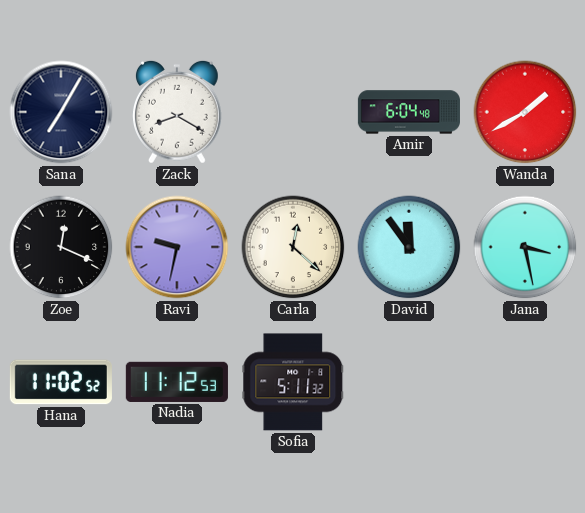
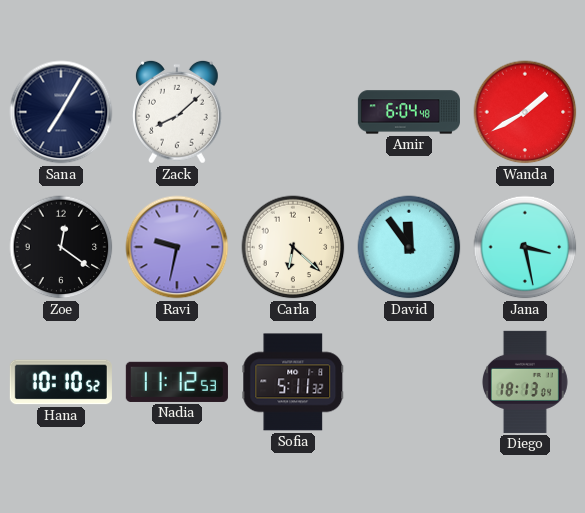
Zack: 8:20 -> 8:08 (177, 112)
Zoe: 12:19 -> 12:21 (61, 247)
Carla: 12:22 -> 6:22 (293, 247)
Hana: 11:02 -> 10:10 (61, 382)
Diego: none -> 18:13 (525, 382)
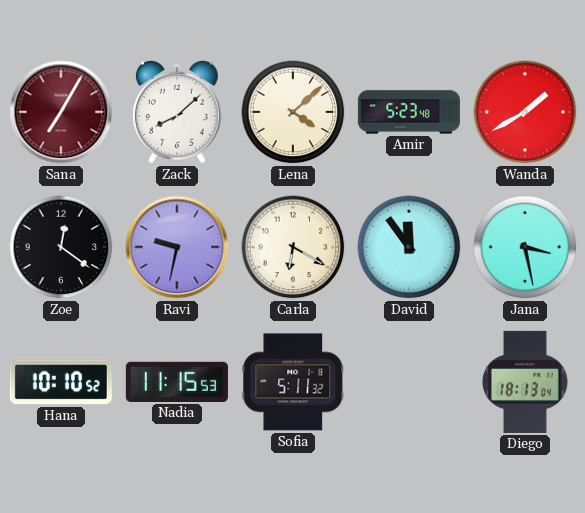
Sana dial: navy -> burgundy (61, 112)
Lena: none -> 4:08 (293, 112)
Amir: 6:04 -> 5:23 (409, 112)
Carla: 6:22 -> 6:20 (293, 247)
Nadia: 11:12 -> 11:15 (177, 382)
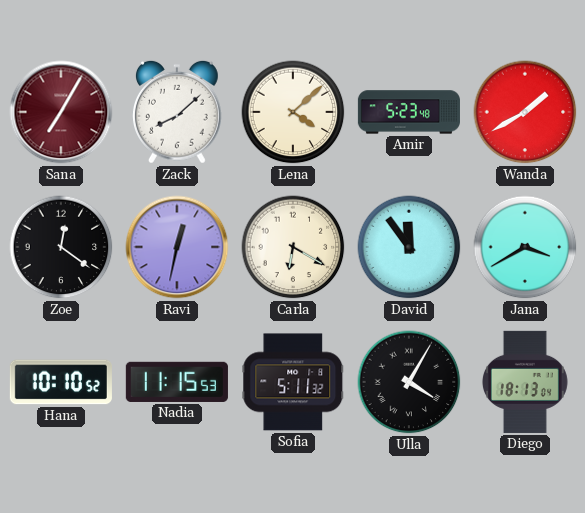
Ravi: 9:32 -> 12:32 (177, 247)
Jana: 3:28 -> 3:40 (525, 247)
Ulla: none -> 4:05 (409, 382)
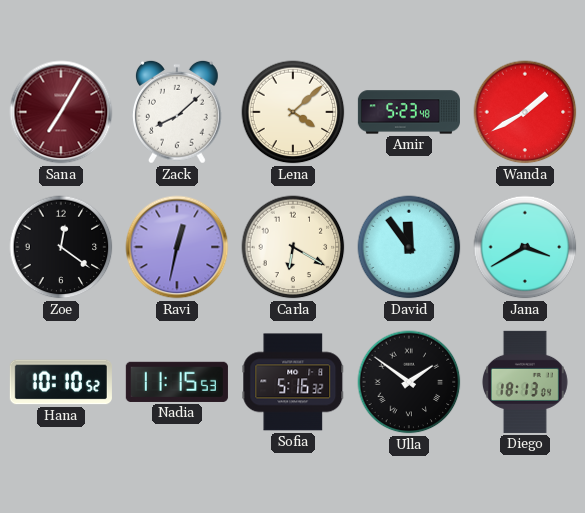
Sofia: 5:11 -> 5:16 (293, 382)
Ulla: 4:05 -> 1:51 (409, 382)
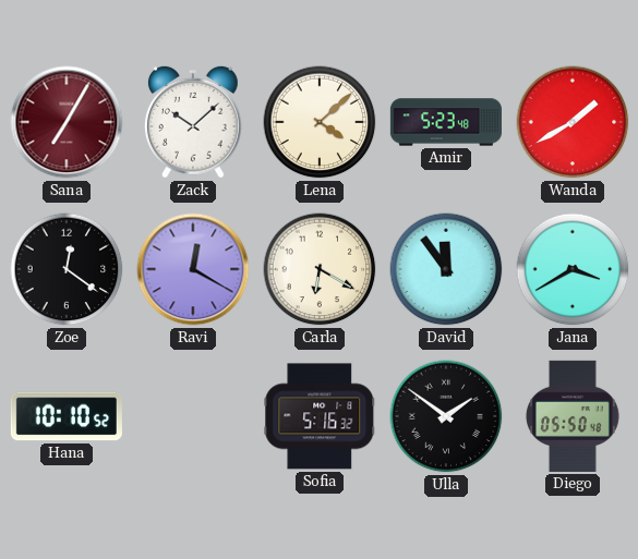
Zack: 8:08 -> 10:08 (193, 122)
Ravi: 12:32 -> 12:20 (193, 269)
Nadia: 11:15 -> none (177, 382)
Diego: 18:13 -> 05:50 (573, 416)
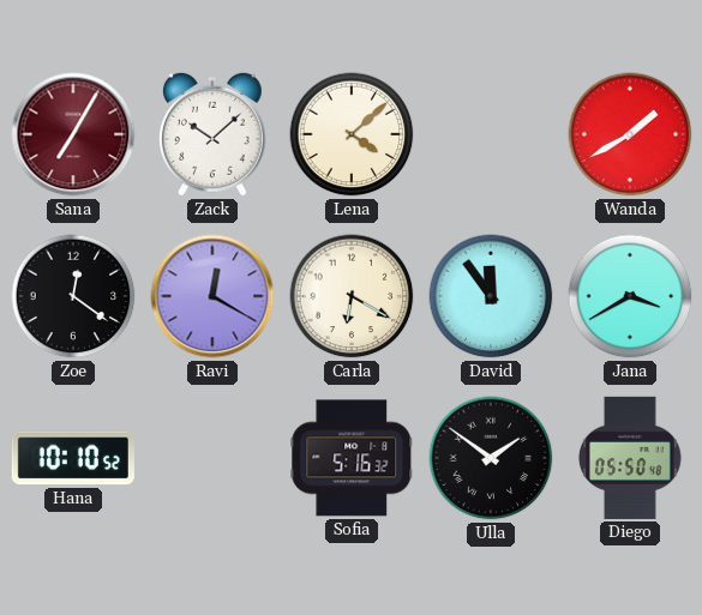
Amir: 5:23 -> none (446, 122)
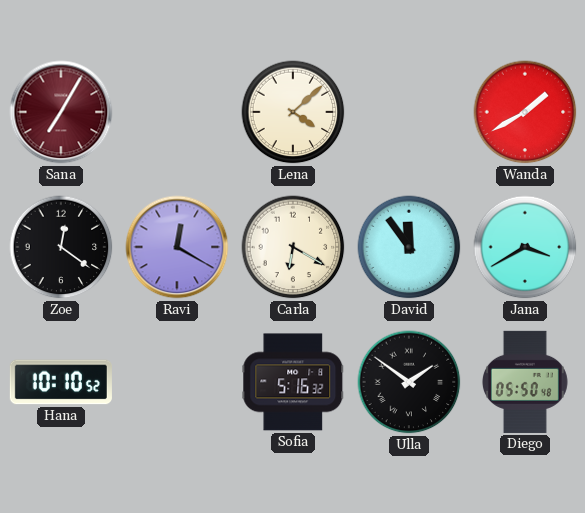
Zack: 10:08 -> none (212, 134)
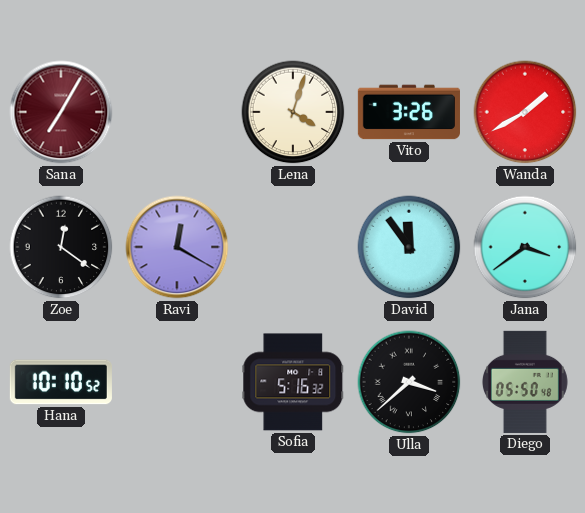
Lena: 4:08 -> 4:03 (293, 112)
Vito: none -> 3:26 (409, 112)
Carla: 6:20 -> none (293, 247)
Jana: 3:40 -> 3:39 (525, 247)
Ulla: 1:51 -> 3:38 (409, 382)
